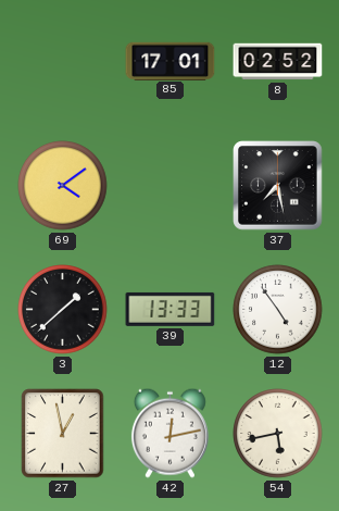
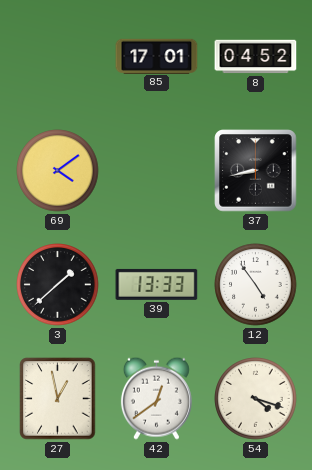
8: 02:52 -> 04:52 (256, 57)
37: 7:28 -> 8:43 (256, 171)
42: 12:13 -> 12:39 (156, 398)
54: 5:43 -> 4:18 (256, 399)
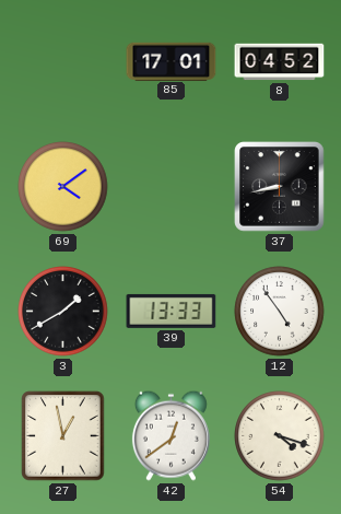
3: 1:38 -> 1:40 (63, 312)
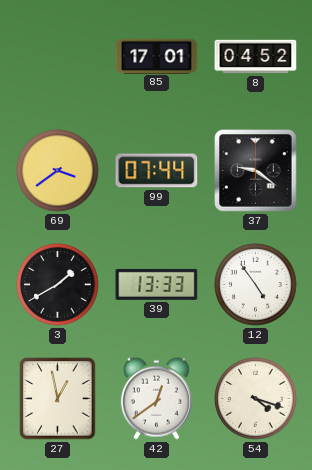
69: 4:09 -> 3:39 (58, 171)
99: none -> 07:44 (157, 171)
37: 8:43 -> 9:21 (256, 171)
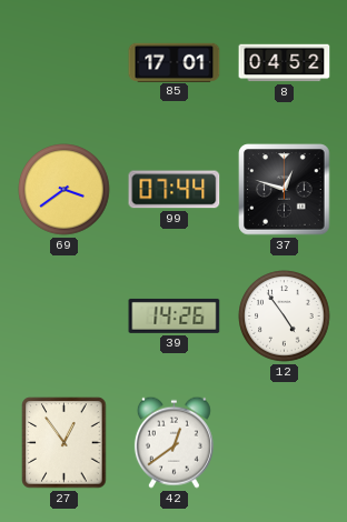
37: 9:21 -> 12:48 (285, 190)
3: 1:40 -> none (58, 285)
39: 13:33 -> 14:26 (175, 315)
27: 12:58 -> 12:54 (65, 443)
54: 4:18 -> none (256, 399)
